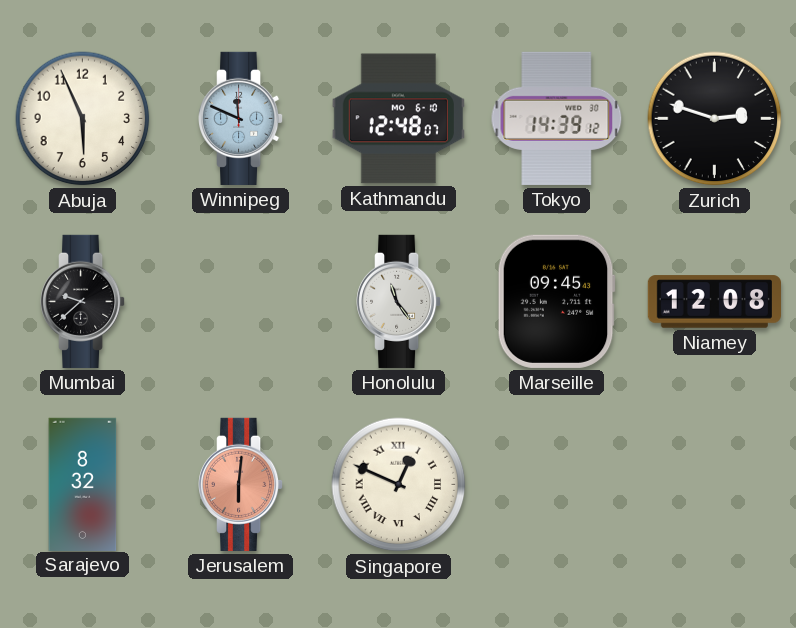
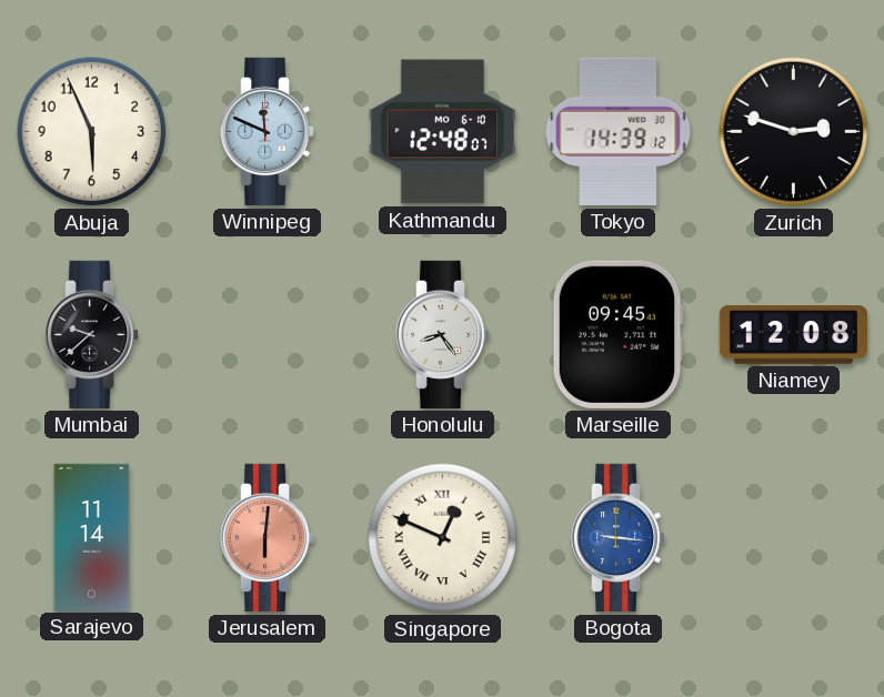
Honolulu: 11:24 -> 8:24 (444, 334)
Sarajevo: 8:32 -> 11:14 (92, 537)
Bogota: none -> 9:16 (620, 537)
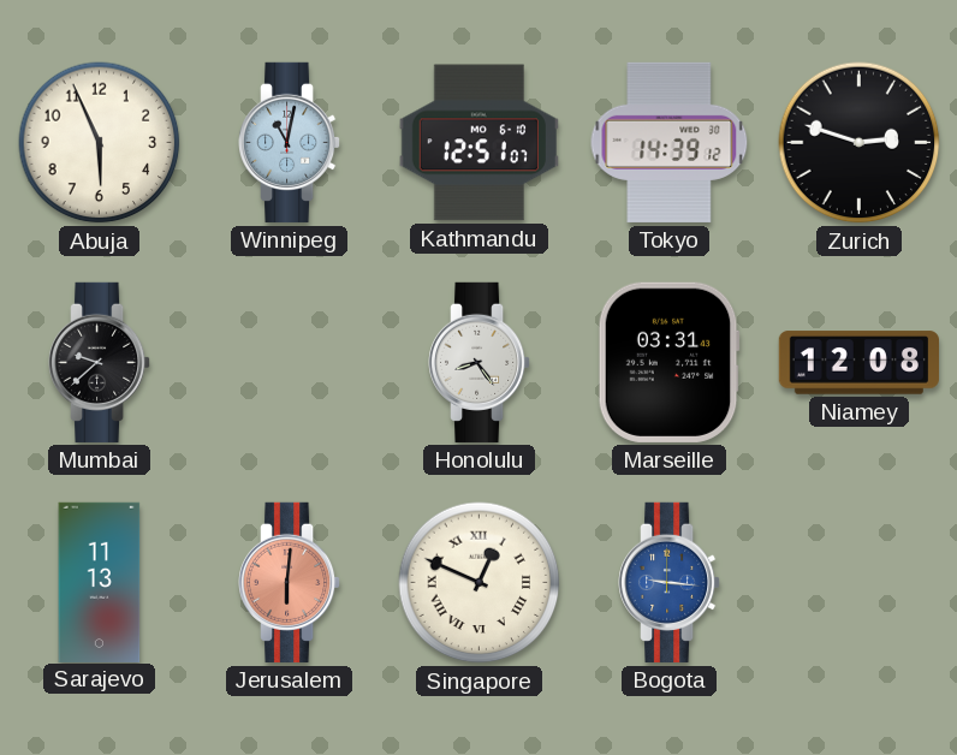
Winnipeg: 11:49 -> 11:02 (291, 142)
Kathmandu: 12:48 -> 12:51 (478, 143)
Marseille: 09:45 -> 03:31 (668, 362)
Sarajevo: 11:14 -> 11:13 (100, 582)
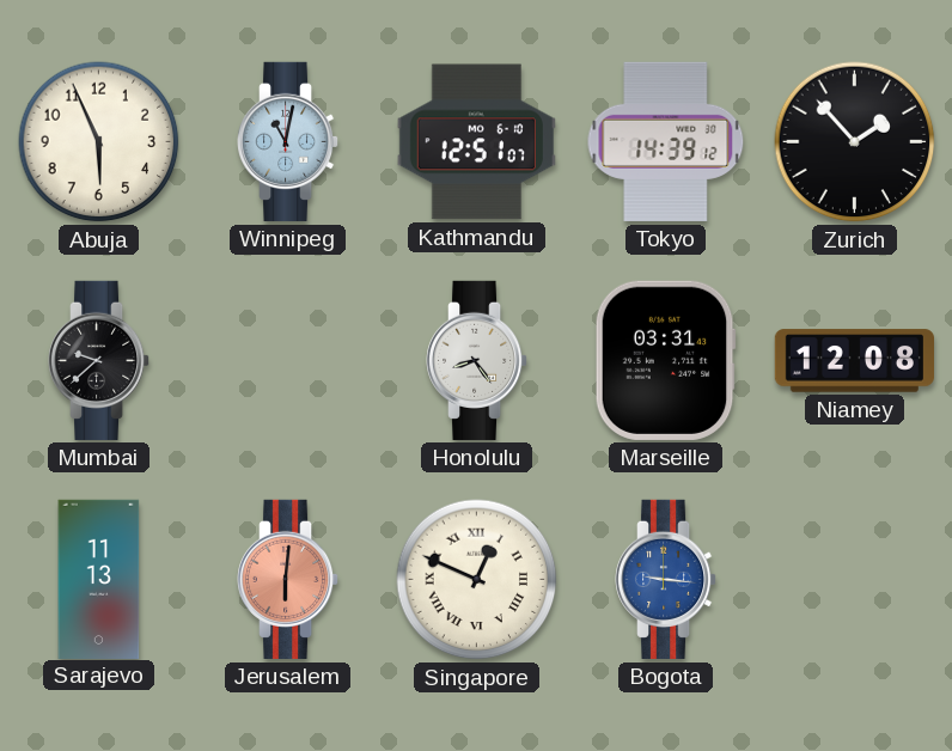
Zurich: 2:48 -> 1:53 (855, 142)
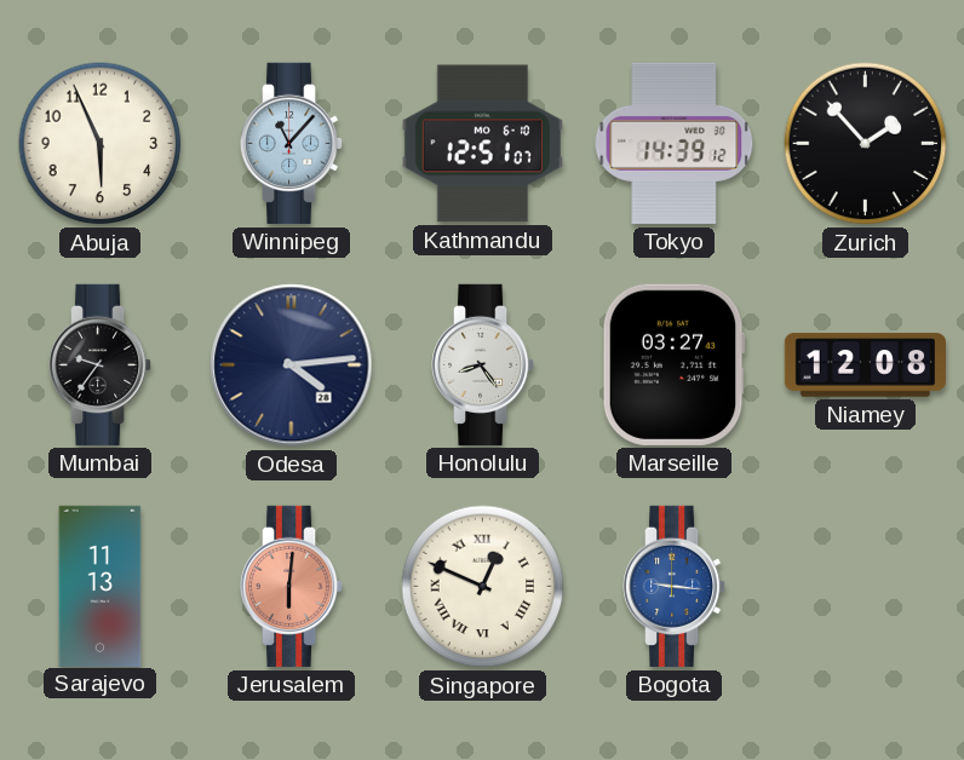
Winnipeg: 11:02 -> 11:07 (293, 143)
Mumbai: 9:38 -> 9:36 (102, 364)
Odesa: none -> 4:14 (292, 365)
Marseille: 03:31 -> 03:27 (673, 364)
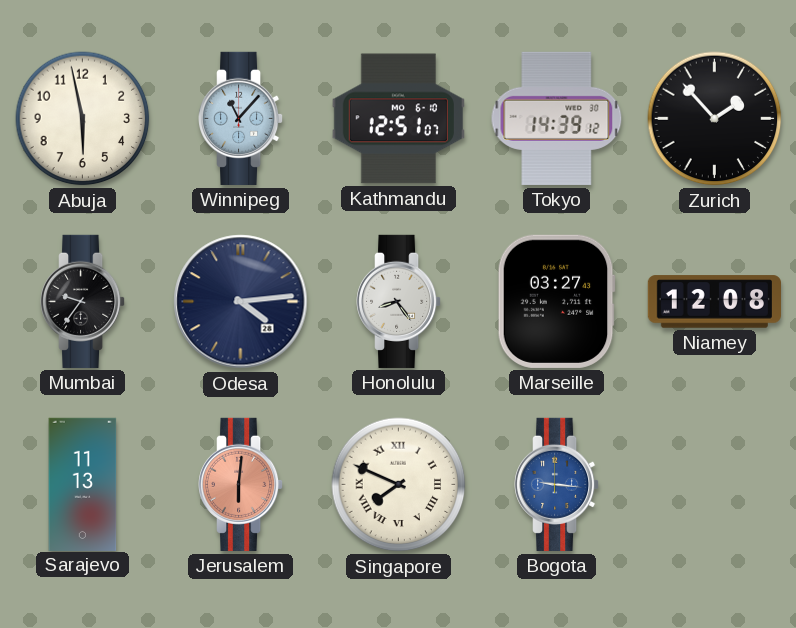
Abuja: 5:56 -> 5:58 (83, 119)
Singapore: 12:49 -> 7:49 (399, 485)
